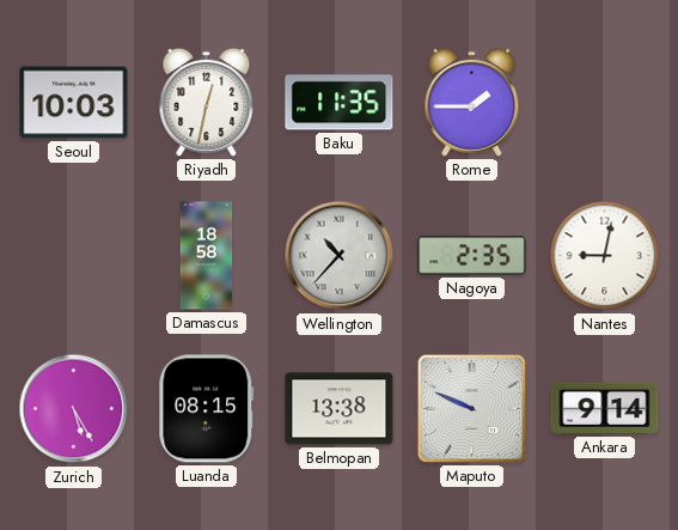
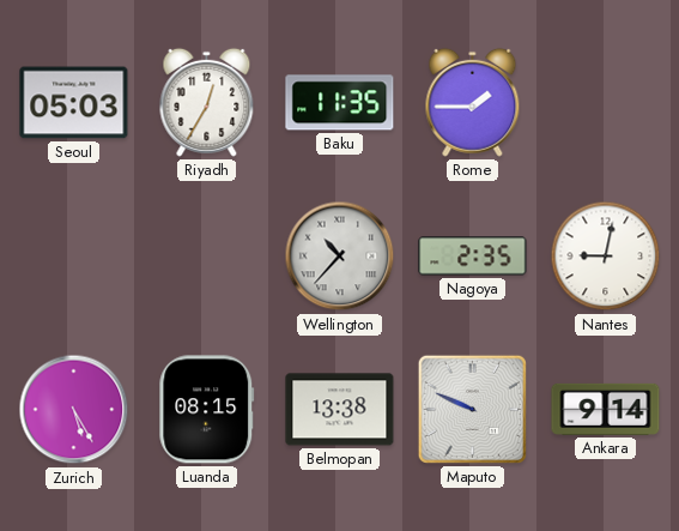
Seoul: 10:03 -> 05:03 (74, 103)
Riyadh: 12:32 -> 12:35 (207, 102)
Damascus: 18:58 -> none (207, 256)
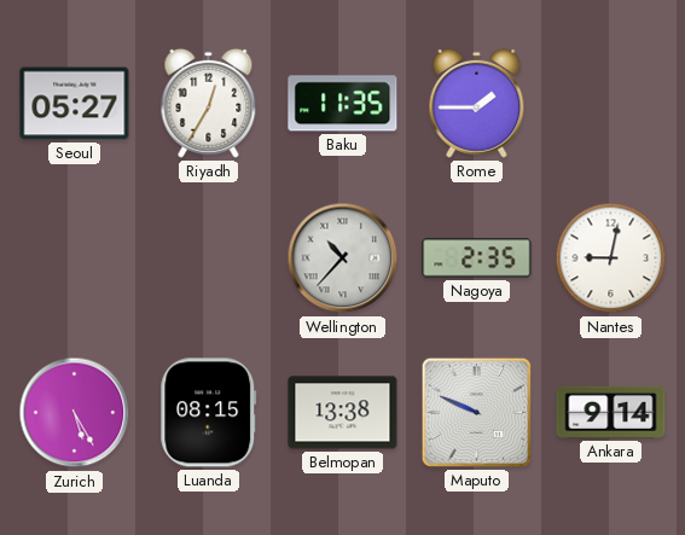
Seoul: 05:03 -> 05:27 (75, 104)
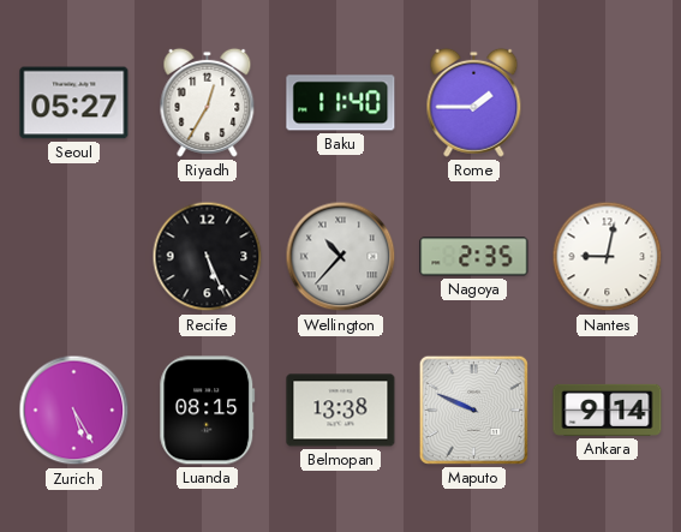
Baku: 11:35 -> 11:40 (341, 103)
Recife: none -> 5:26 (208, 257)
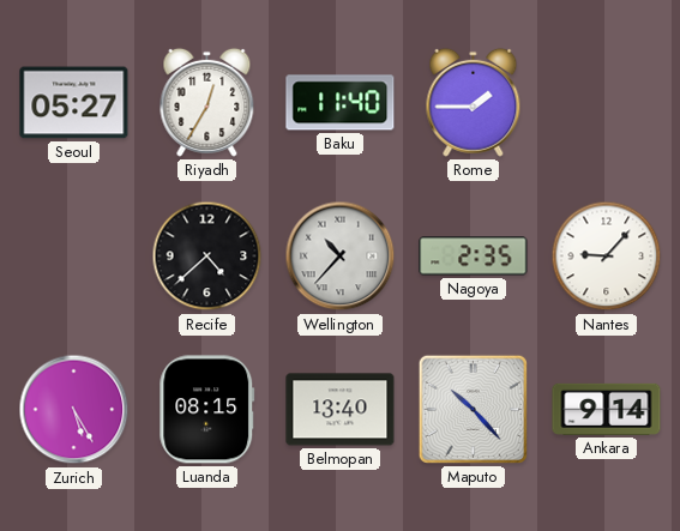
Recife: 5:26 -> 4:38 (207, 257)
Nantes: 9:02 -> 9:07 (607, 257)
Belmopan: 13:38 -> 13:40 (341, 410)
Maputo: 9:49 -> 10:23 (473, 409)
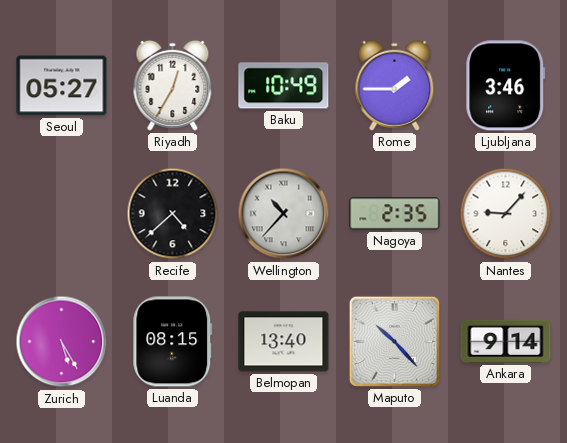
Baku: 11:40 -> 10:49 (284, 86)
Ljubljana: none -> 3:46 (506, 86)
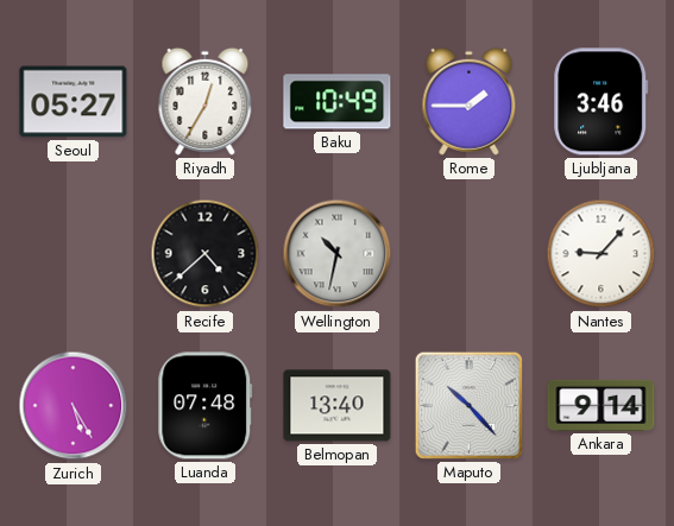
Wellington: 10:37 -> 10:32 (338, 254)
Nagoya: 2:35 -> none (395, 214)
Luanda: 08:15 -> 07:48 (206, 406)
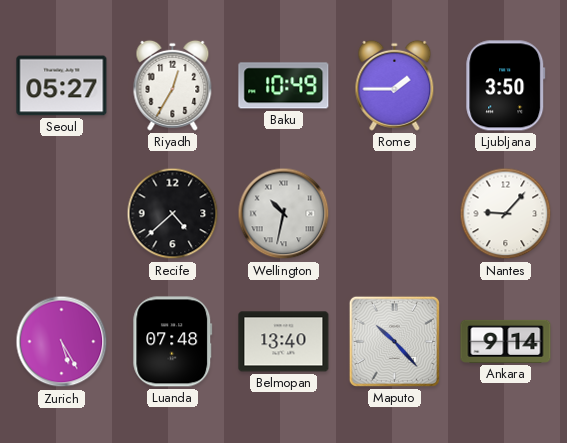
Ljubljana: 3:46 -> 3:50 (506, 86)
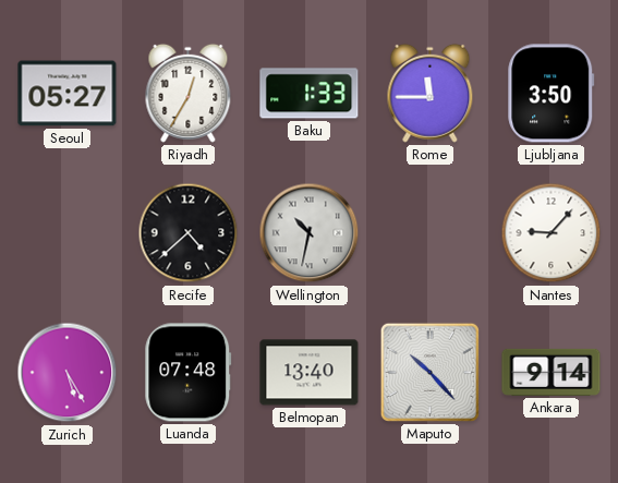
Baku: 10:49 -> 1:33 (310, 94)
Rome: 1:45 -> 11:45 (431, 93)
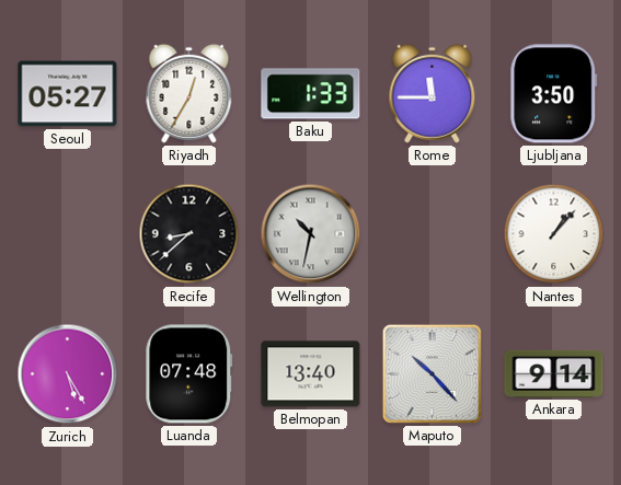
Recife: 4:38 -> 8:38 (189, 234)
Nantes: 9:07 -> 1:07 (554, 234)
